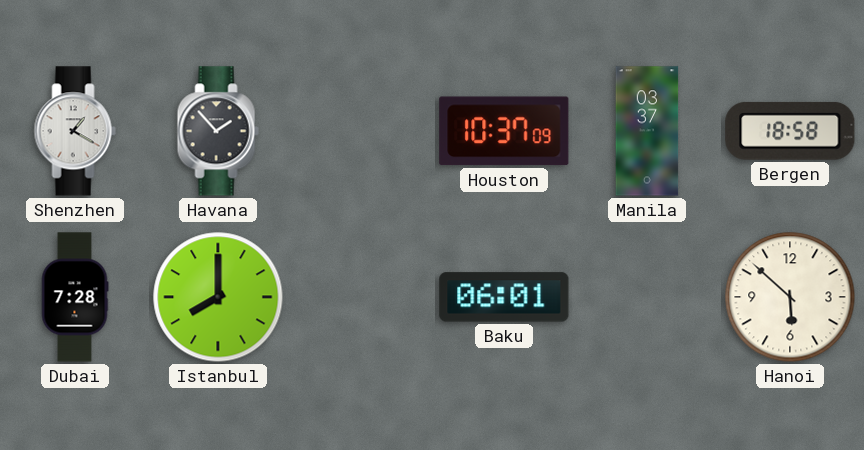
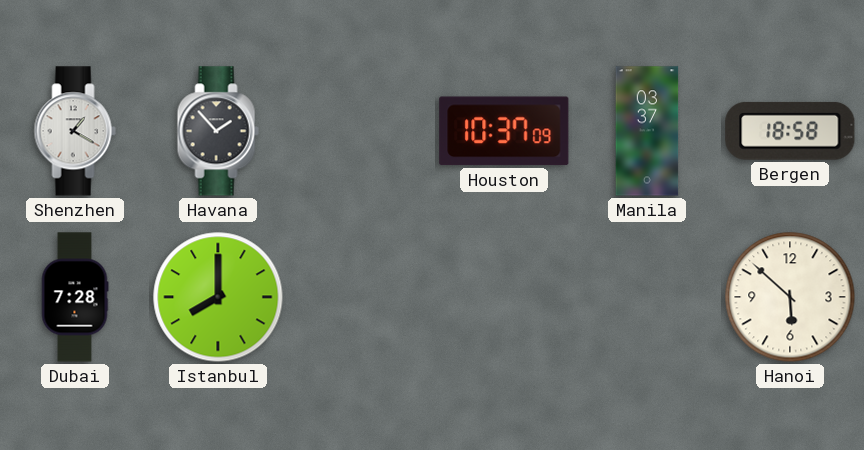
Baku: 06:01 -> none (504, 297)
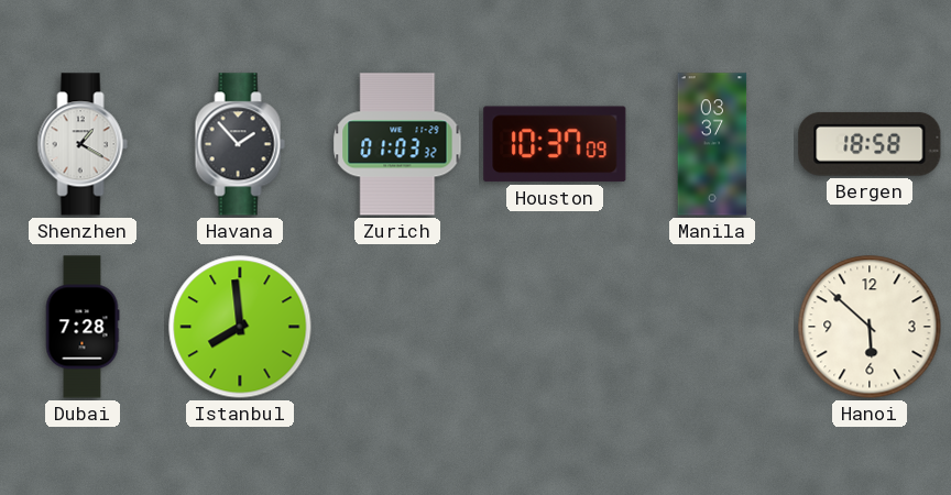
Zurich: none -> 01:03 (397, 144)
Istanbul: 8:00 -> 7:59 (240, 327)
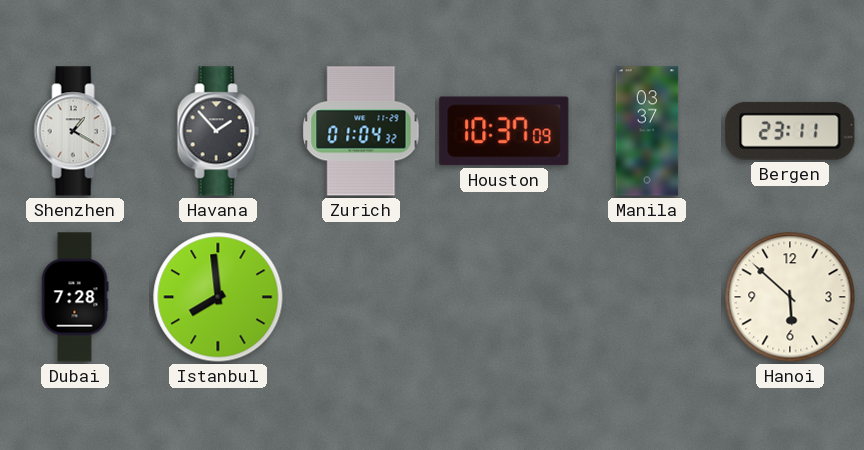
Zurich: 01:03 -> 01:04 (361, 131)
Bergen: 18:58 -> 23:11 (790, 131)
